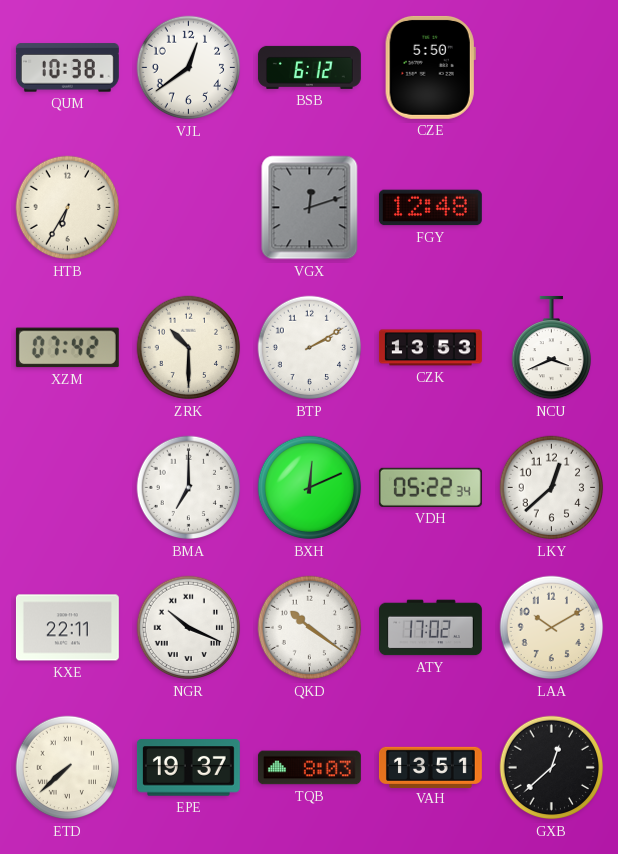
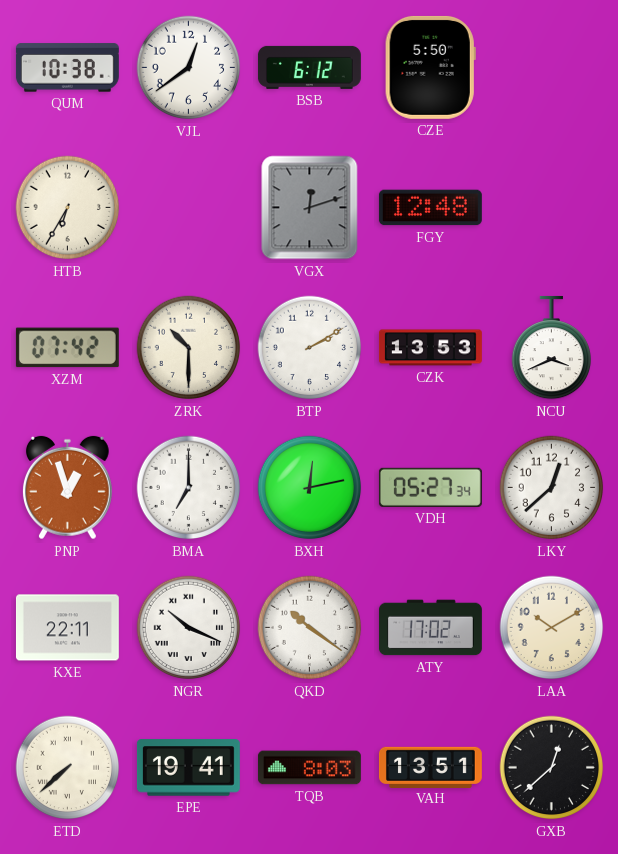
PNP: none -> 12:57 (67, 488)
BXH: 12:11 -> 12:13 (310, 488)
VDH: 05:22 -> 05:27 (430, 487)
EPE: 19:37 -> 19:41 (188, 768)
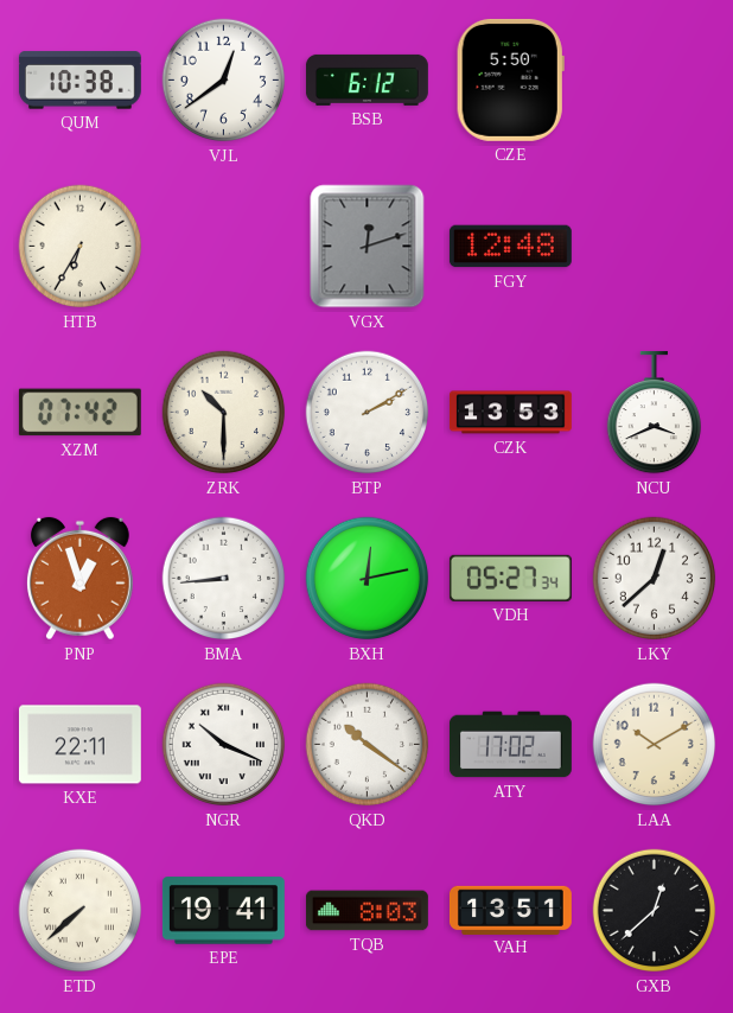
BMA: 7:00 -> 8:44 (224, 579)
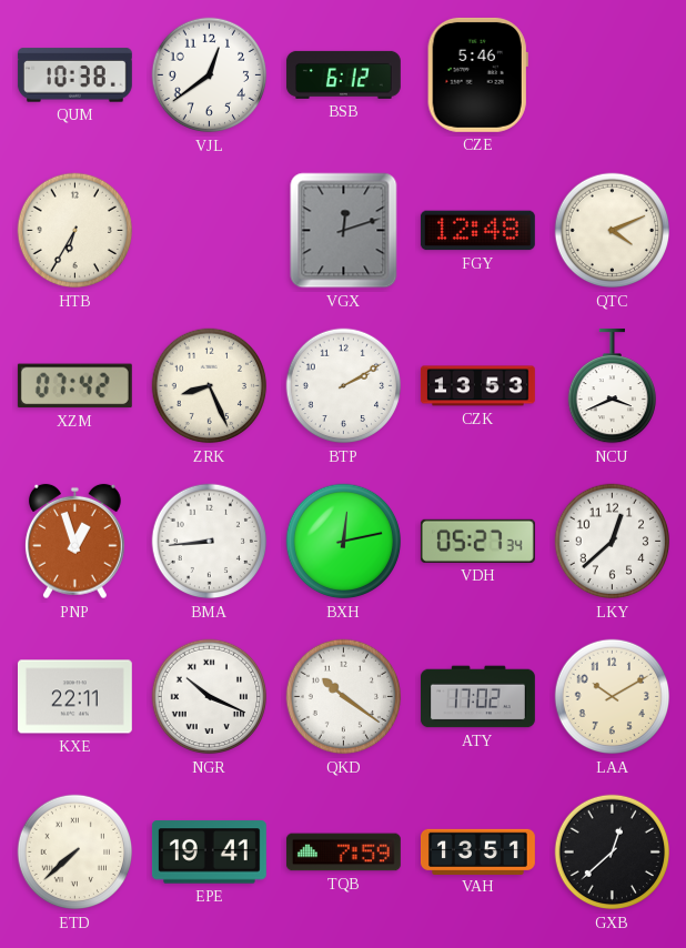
CZE: 5:50 -> 5:46 (477, 74)
QTC: none -> 4:11 (613, 231)
ZRK: 10:30 -> 8:26 (210, 386)
TQB: 8:03 -> 7:59 (343, 853)
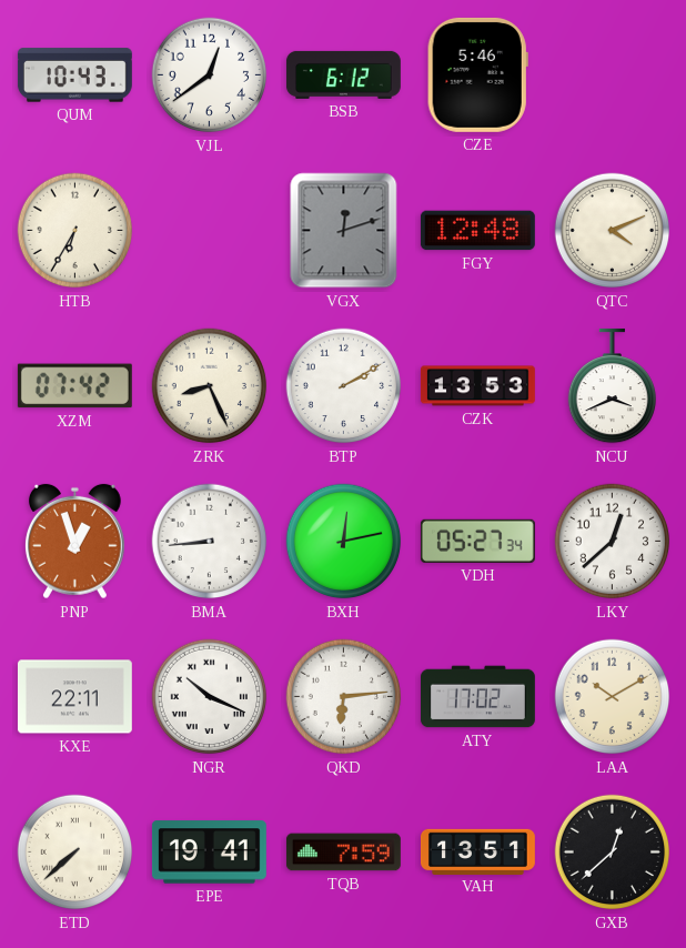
QUM: 10:38 -> 10:43 (74, 75)
QKD: 10:21 -> 6:14 (344, 697)
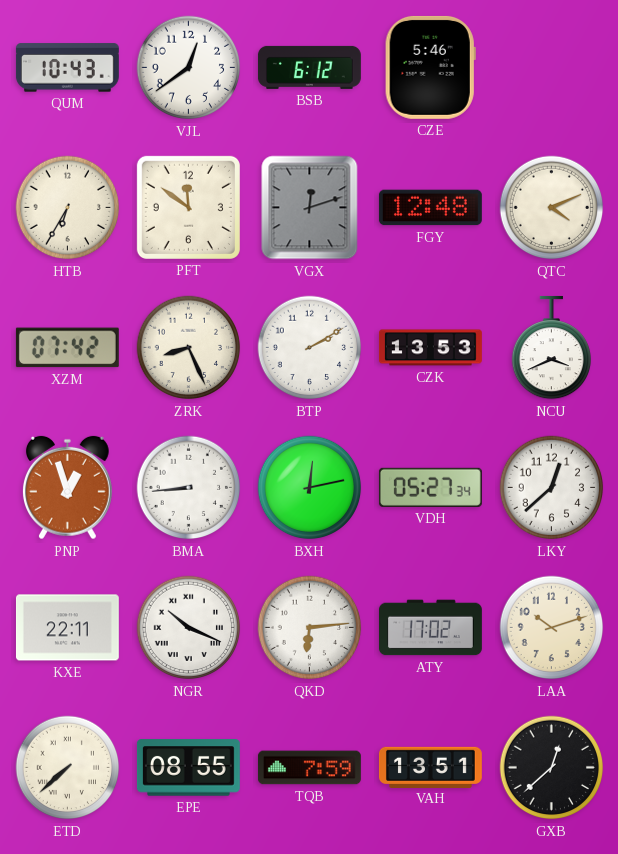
PFT: none -> 11:51 (188, 207)
LAA: 10:10 -> 10:12 (552, 628)
EPE: 19:41 -> 08:55 (188, 768)
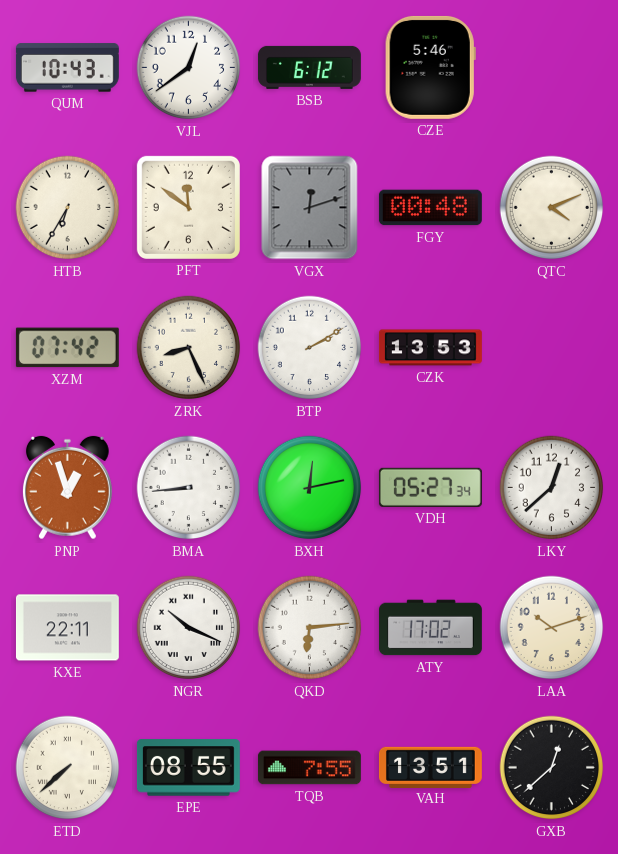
FGY: 12:48 -> 00:48 (430, 208)
NCU: 3:41 -> none (551, 348)
TQB: 7:59 -> 7:55 (309, 768)
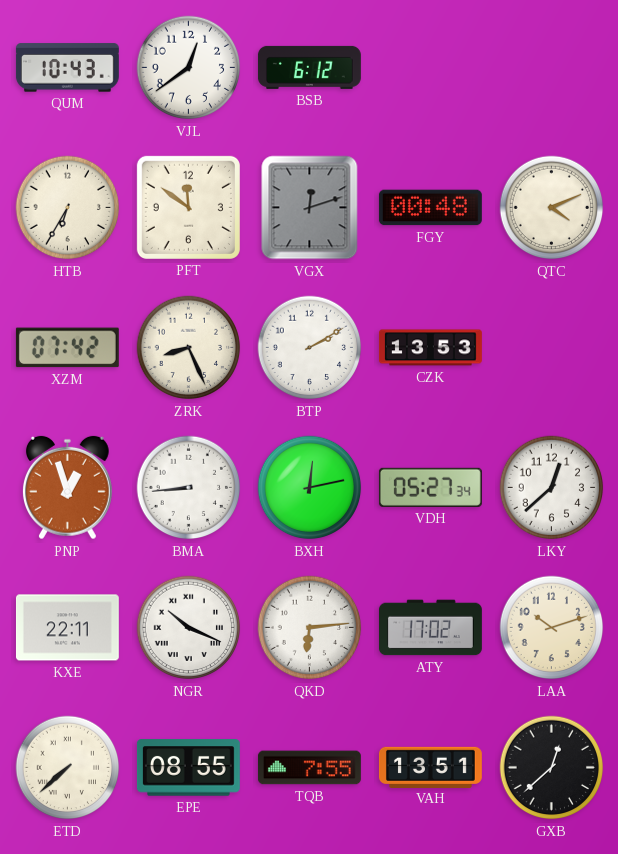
CZE: 5:46 -> none (430, 67)
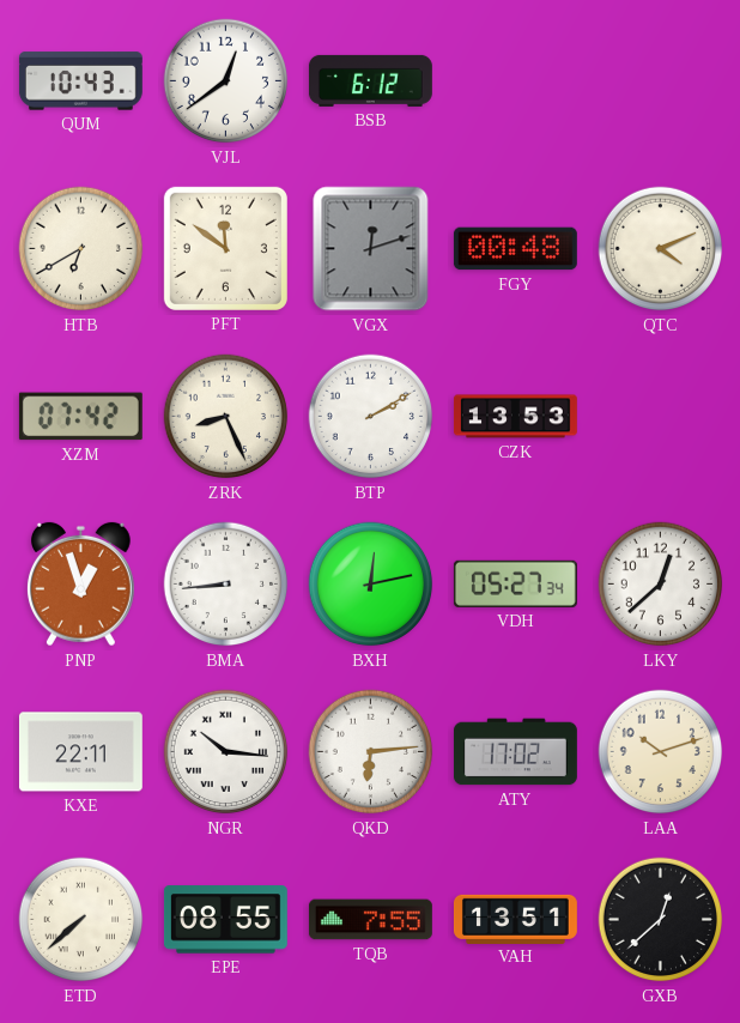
HTB: 6:35 -> 6:40 (81, 249)
NGR: 10:19 -> 10:16 (226, 752)
